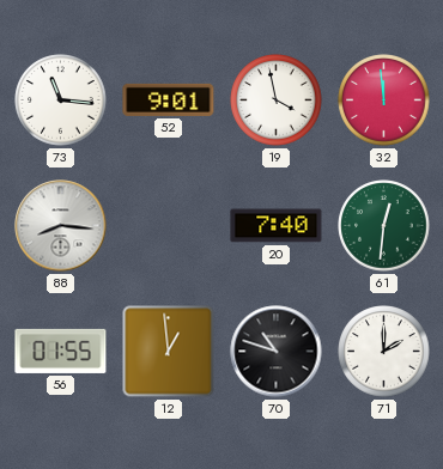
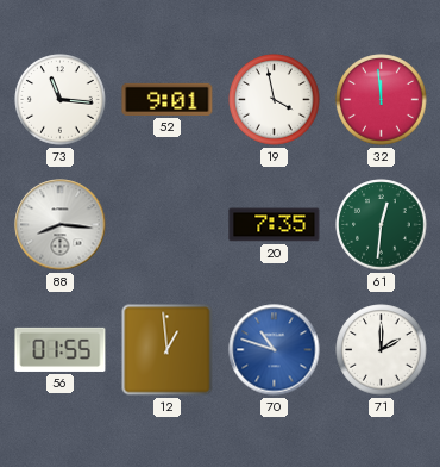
20: 7:40 -> 7:35 (275, 225)
70 dial: black -> blue (275, 350)
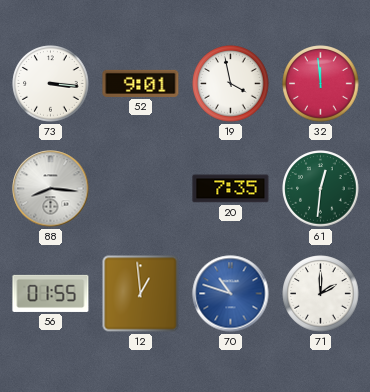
73: 11:16 -> 3:16 (51, 84)
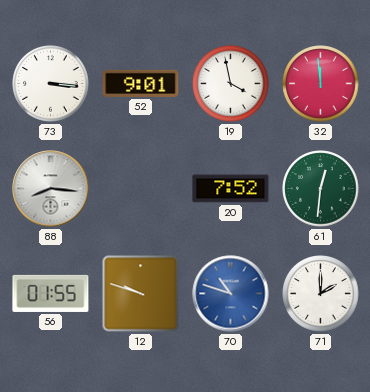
20: 7:35 -> 7:52 (231, 189)
12: 12:59 -> 9:48 (141, 294)
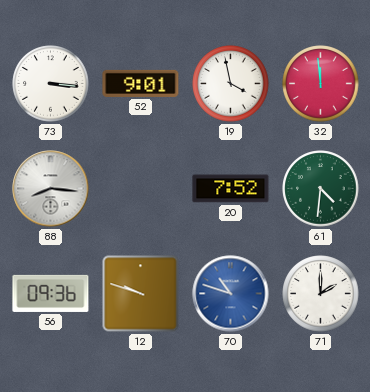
61: 12:31 -> 4:31 (321, 189)
56: 01:55 -> 09:36 (51, 293)
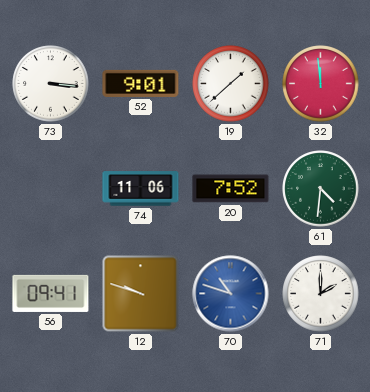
19: 3:58 -> 1:38 (231, 84)
88: 8:16 -> none (51, 189)
74: none -> 11:06 (141, 189)
56: 09:36 -> 09:41 (51, 293)
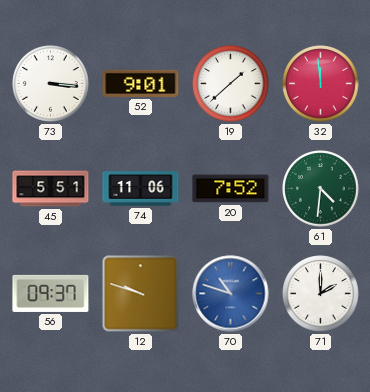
45: none -> 5:51 (51, 189)
56: 09:41 -> 09:37 (51, 293)
